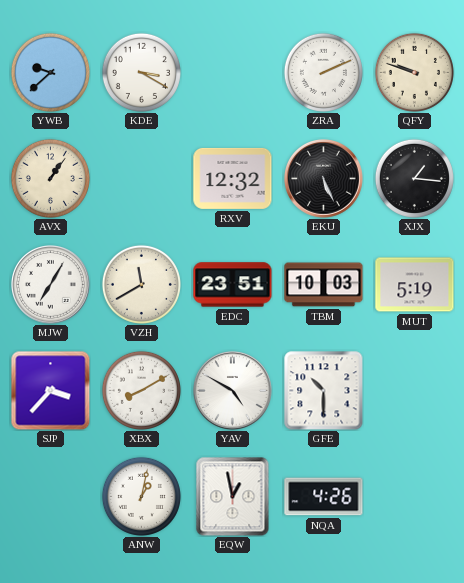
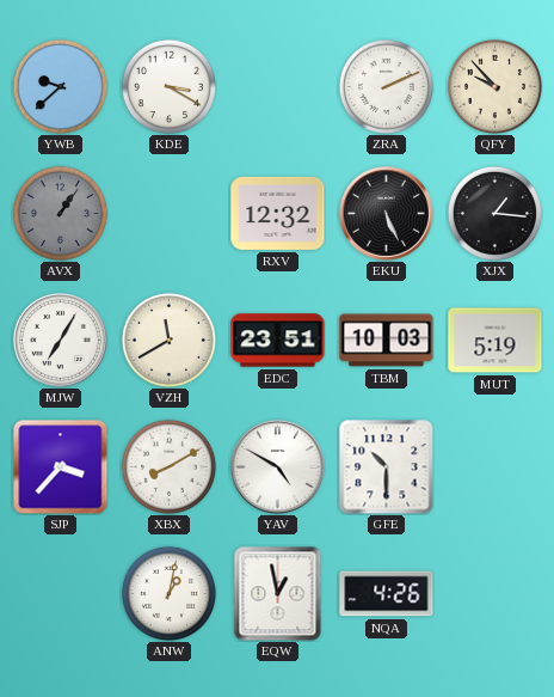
QFY: 9:48 -> 9:53 (494, 86)
AVX dial: cream -> grey (60, 213)
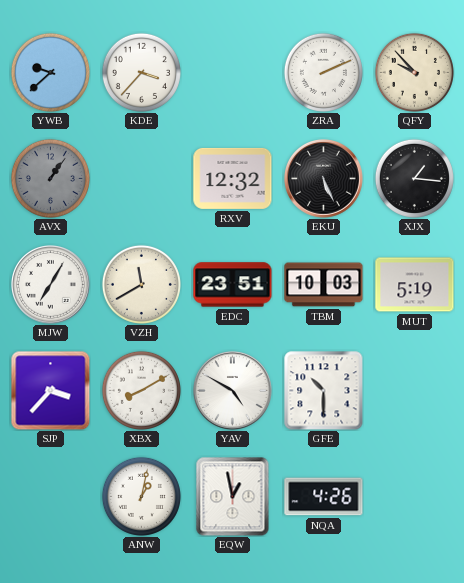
KDE: 3:20 -> 3:37 (141, 72)
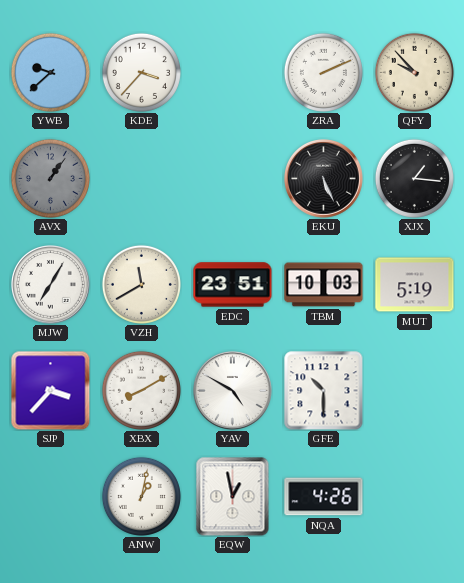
RXV: 12:32 -> none (233, 178)
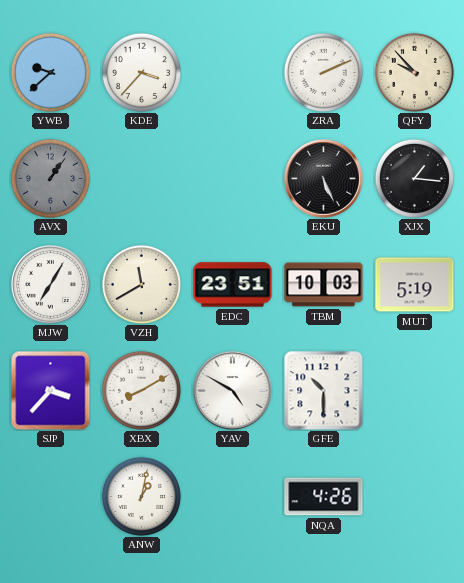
EQW: 12:58 -> none (233, 496)
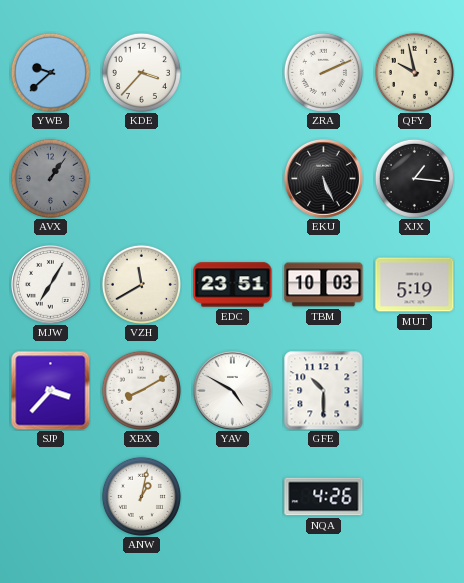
QFY: 9:53 -> 9:58 (414, 72)
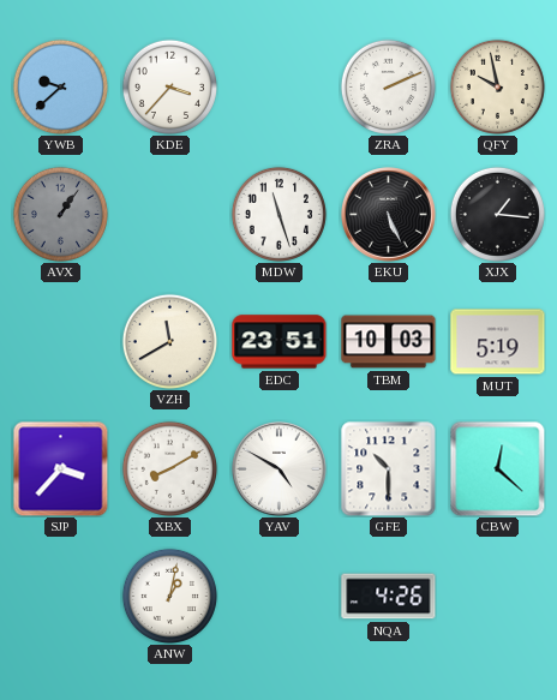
MDW: none -> 11:27 (278, 214)
MJW: 7:05 -> none (51, 285)
CBW: none -> 12:22 (497, 468)
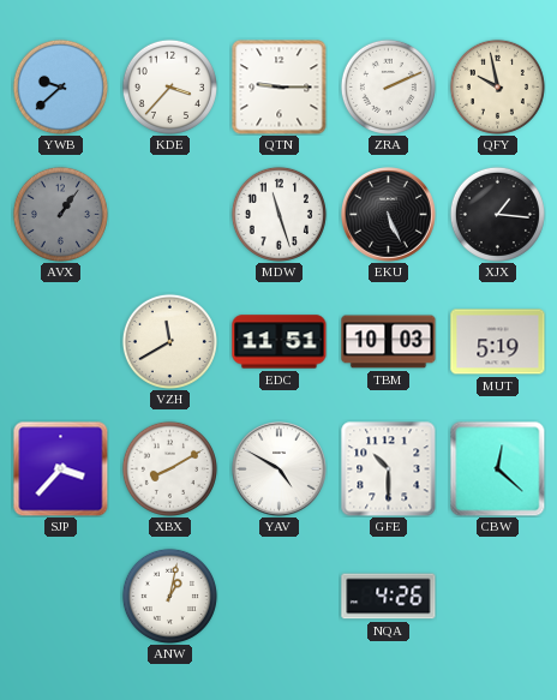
QTN: none -> 9:15 (280, 88)
EDC: 23:51 -> 11:51 (280, 342)
